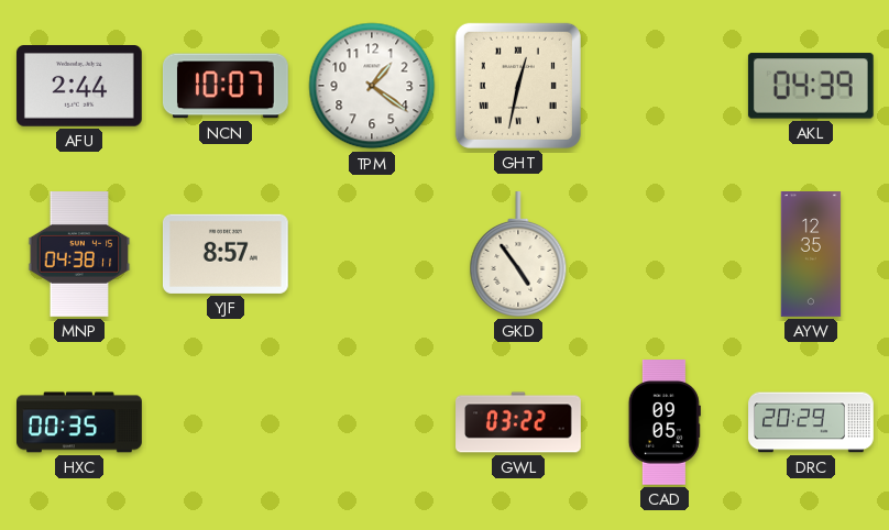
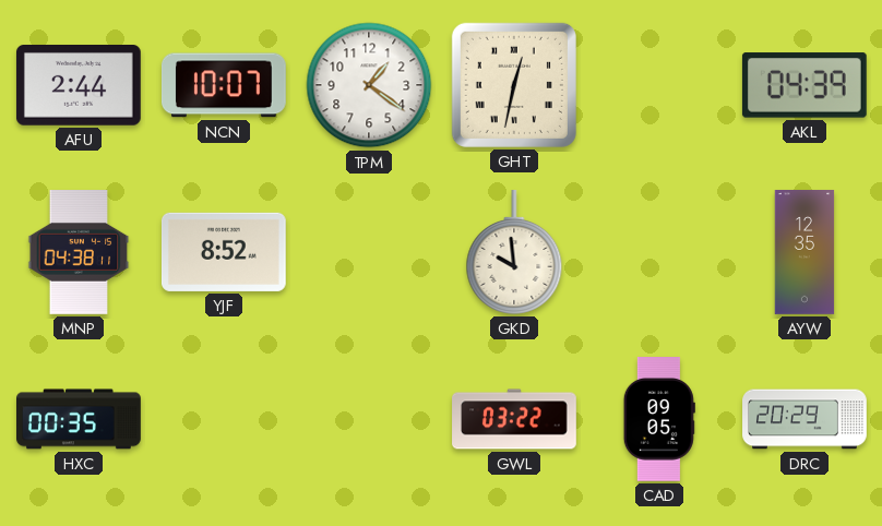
YJF: 8:57 -> 8:52 (224, 252)
GKD: 4:54 -> 9:59 (514, 253)
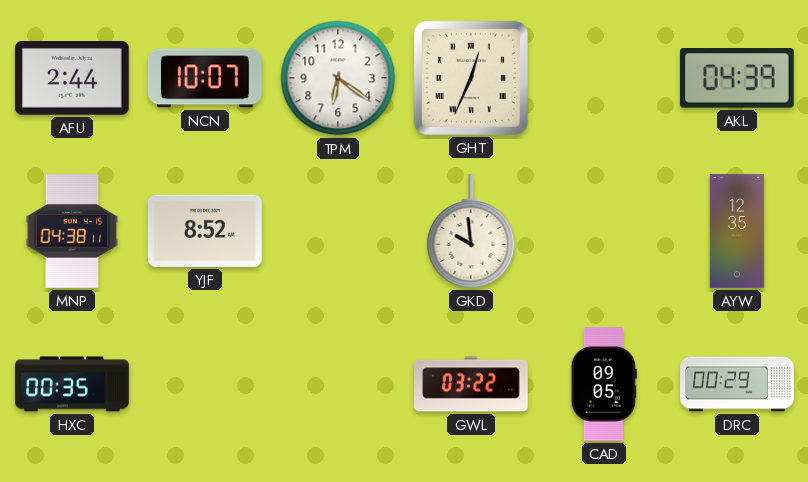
TPM: 1:21 -> 6:21 (338, 78)
GHT: 12:32 -> 12:34 (471, 78)
DRC: 20:29 -> 00:29 (737, 384)
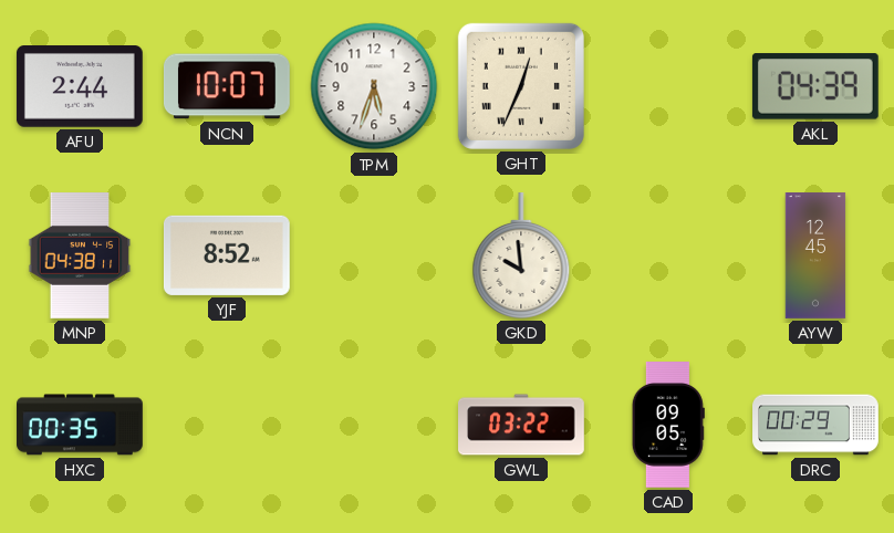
TPM: 6:21 -> 5:33 (374, 86)
AYW: 12:35 -> 12:45 (815, 257)
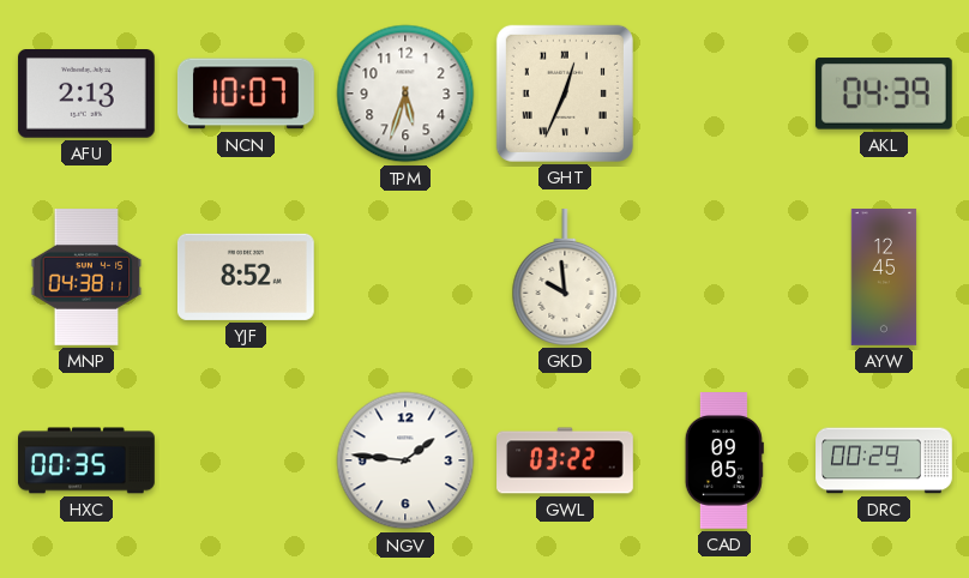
AFU: 2:44 -> 2:13 (86, 95)
NGV: none -> 1:46 (405, 460)
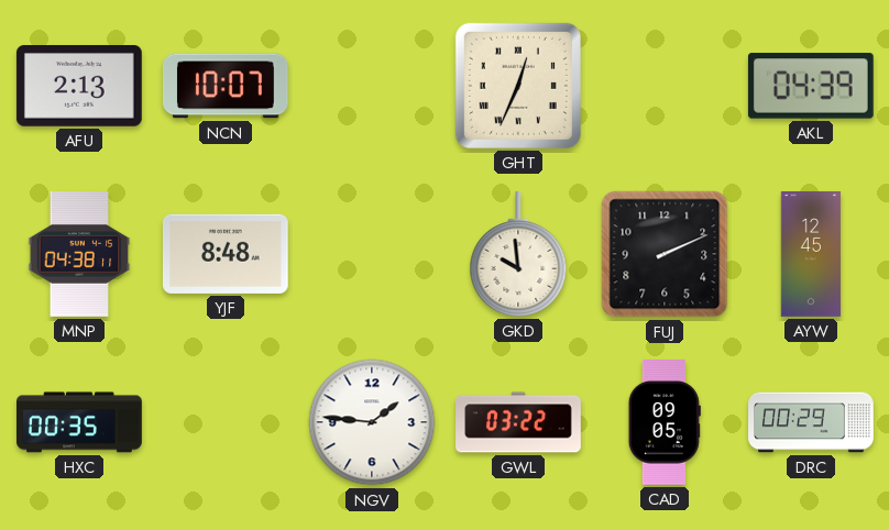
TPM: 5:33 -> none (405, 94)
YJF: 8:52 -> 8:48 (226, 254)
FUJ: none -> 2:11 (665, 254)
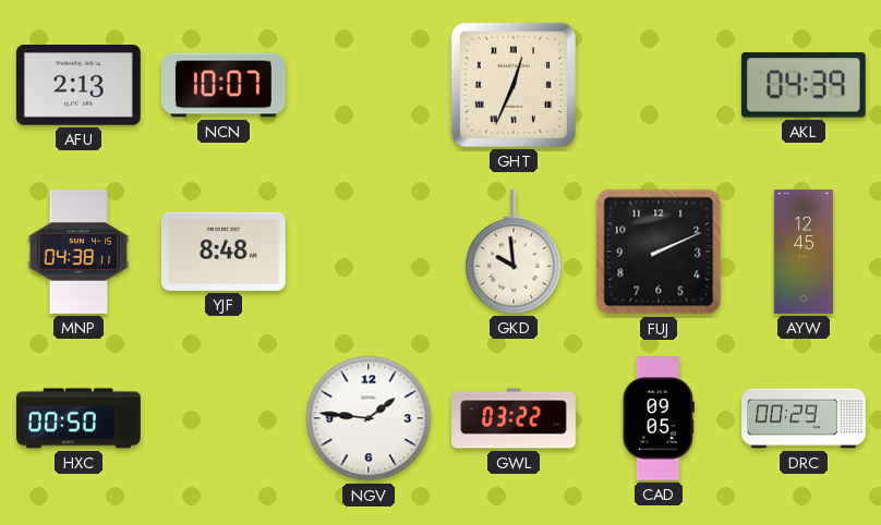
HXC: 00:35 -> 00:50 (80, 418)
